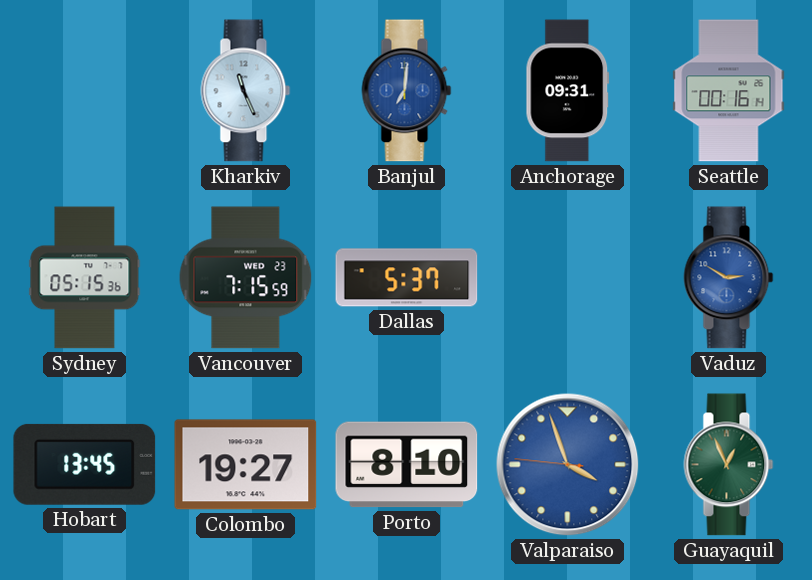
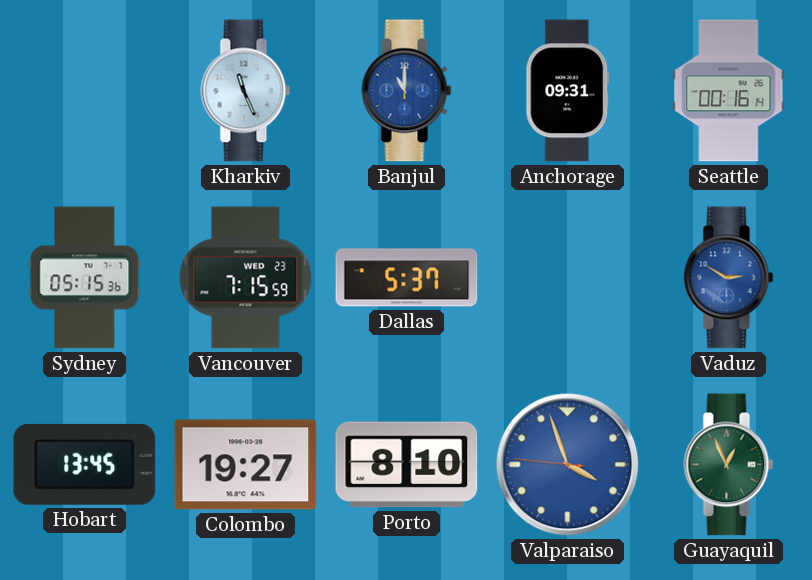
Banjul: 7:01 -> 11:00 (407, 91)
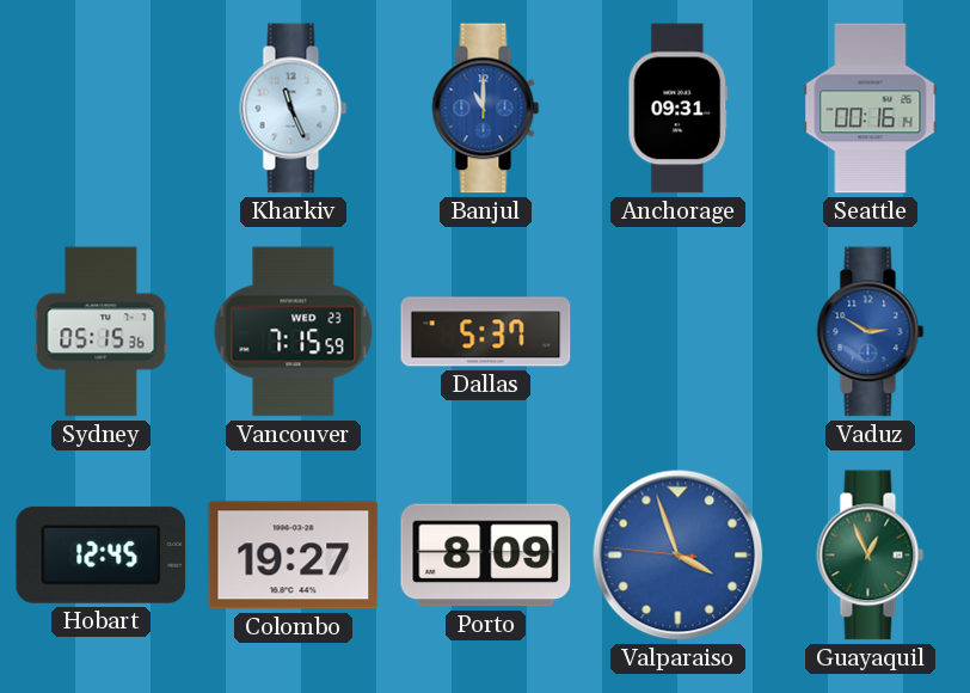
Hobart: 13:45 -> 12:45 (102, 554)
Porto: 8:10 -> 8:09 (486, 556)
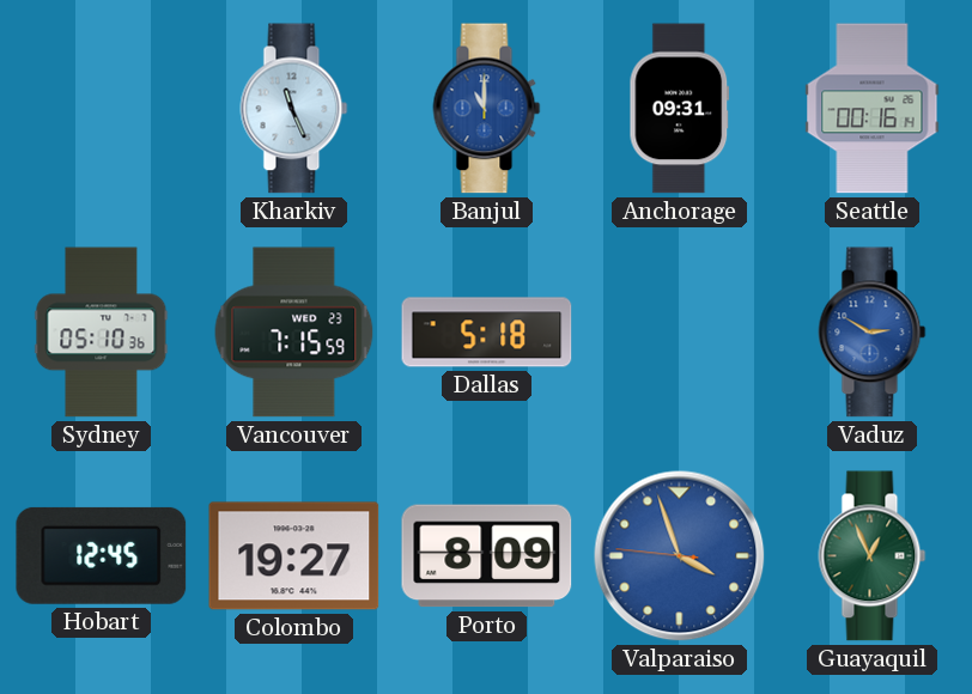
Sydney: 05:15 -> 05:10 (102, 333)
Dallas: 5:37 -> 5:18 (487, 333)
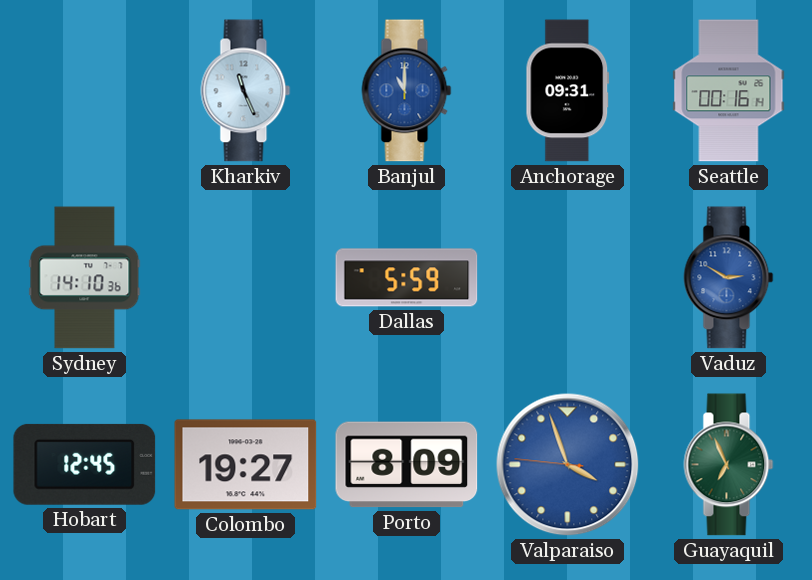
Sydney: 05:10 -> 14:10 (85, 278)
Vancouver: 7:15 -> none (294, 333)
Dallas: 5:18 -> 5:59 (407, 278)
Guayaquil: 12:56 -> 6:56 (729, 465)
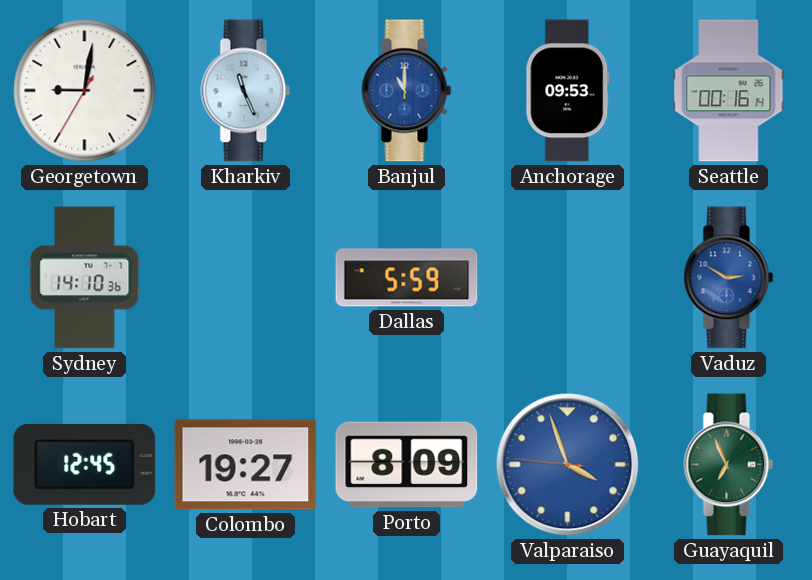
Georgetown: none -> 9:01 (85, 91)
Anchorage: 09:31 -> 09:53 (568, 91)
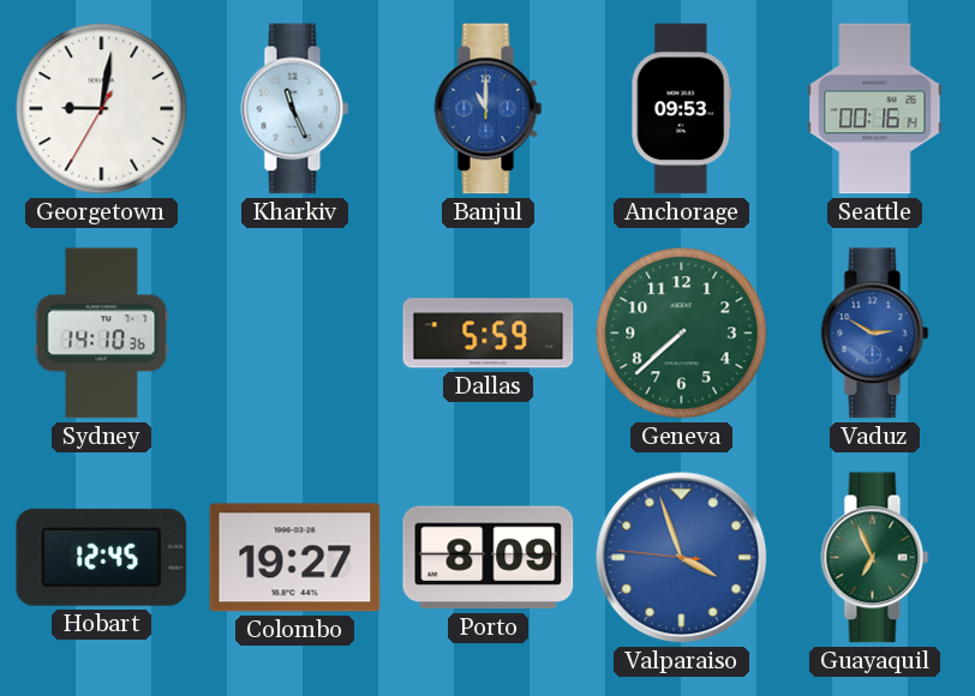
Geneva: none -> 7:38 (682, 334)
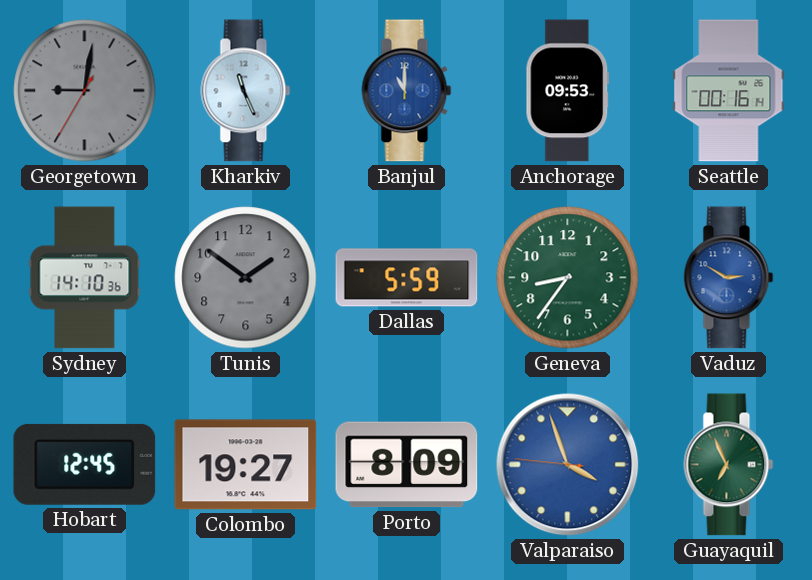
Georgetown dial: white -> grey (85, 91)
Tunis: none -> 1:51 (246, 278)
Geneva: 7:38 -> 8:36 (568, 278)
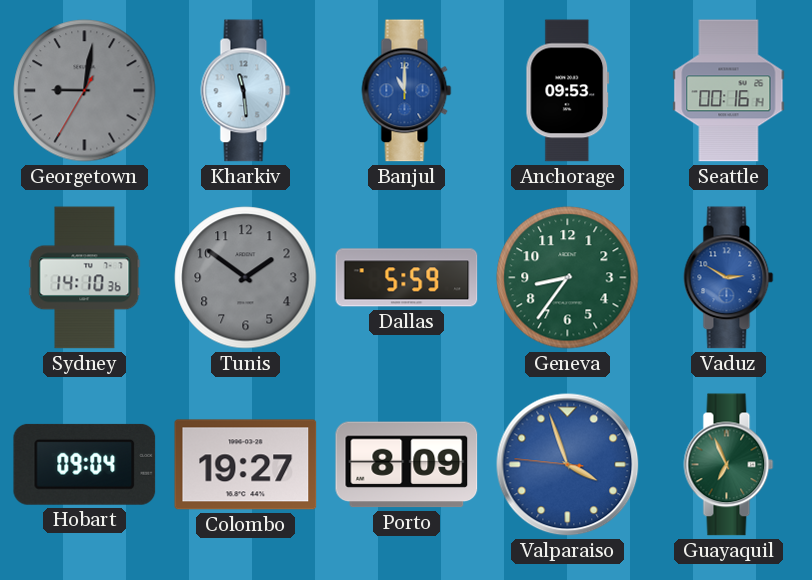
Kharkiv: 11:26 -> 11:29 (246, 91)
Hobart: 12:45 -> 09:04 (85, 464)
